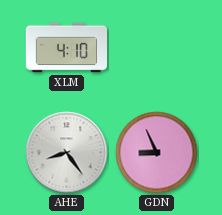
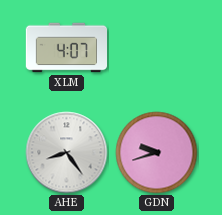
XLM: 4:10 -> 4:07 (67, 48)
GDN: 8:56 -> 9:42 (157, 153)
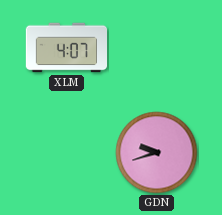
AHE: 8:24 -> none (67, 153)
